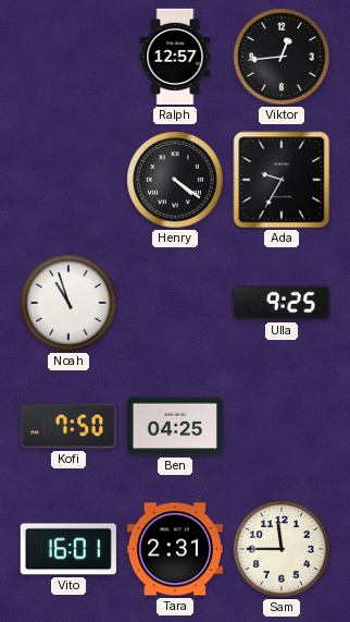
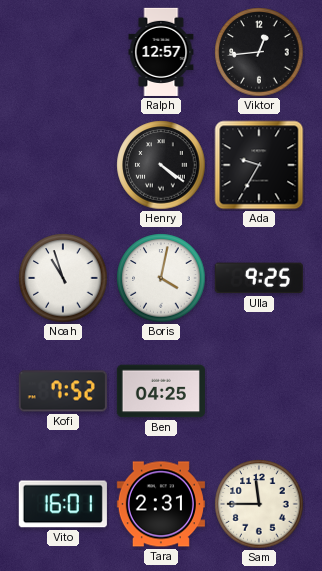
Boris: none -> 4:02 (161, 278)
Kofi: 7:50 -> 7:52 (63, 391)
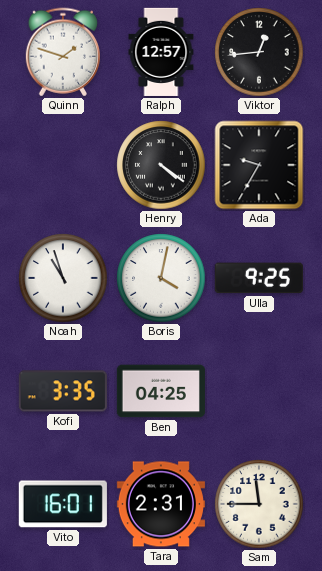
Quinn: none -> 1:48 (63, 52)
Kofi: 7:52 -> 3:35 (63, 391)
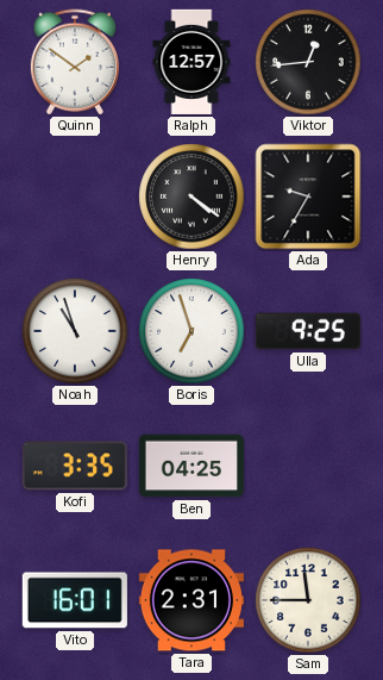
Quinn: 1:48 -> 1:51 (75, 62)
Boris: 4:02 -> 6:57 (191, 331)
